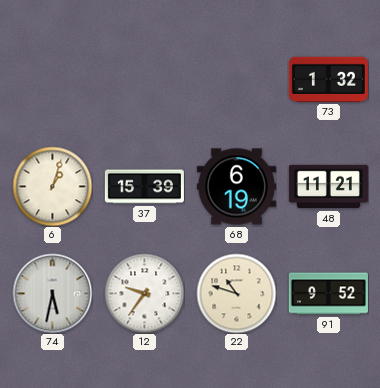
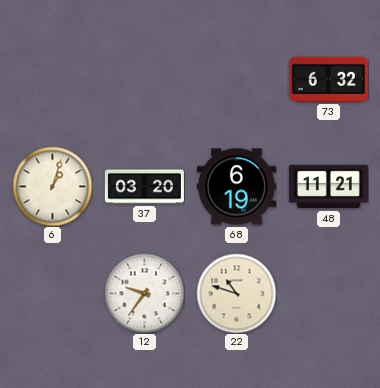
73: 1:32 -> 6:32 (328, 79)
37: 15:39 -> 03:20 (144, 187)
74: 5:32 -> none (52, 293)
91: 9:52 -> none (328, 294)
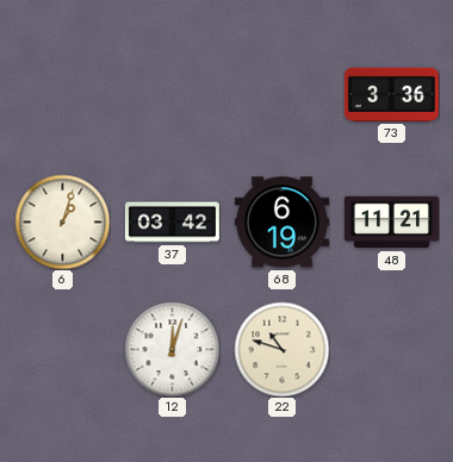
73: 6:32 -> 3:36 (391, 94)
37: 03:20 -> 03:42 (172, 223)
12: 9:36 -> 12:03 (172, 349)
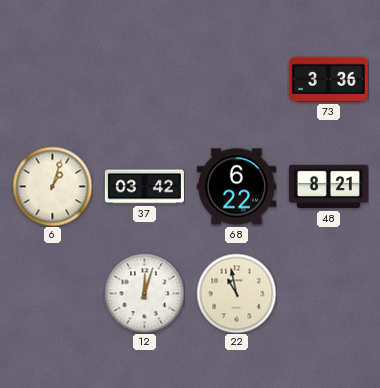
68: 6:19 -> 6:22 (236, 187)
48: 11:21 -> 8:21 (328, 187)
22: 10:48 -> 10:58 (236, 293)
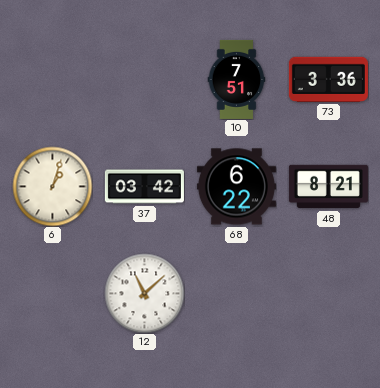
10: none -> 7:51 (237, 79)
12: 12:03 -> 11:08 (144, 293)
22: 10:58 -> none (236, 293)
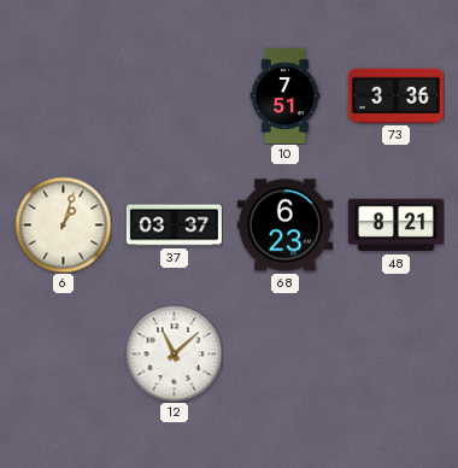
37: 03:42 -> 03:37 (174, 226)
68: 6:22 -> 6:23 (284, 226)
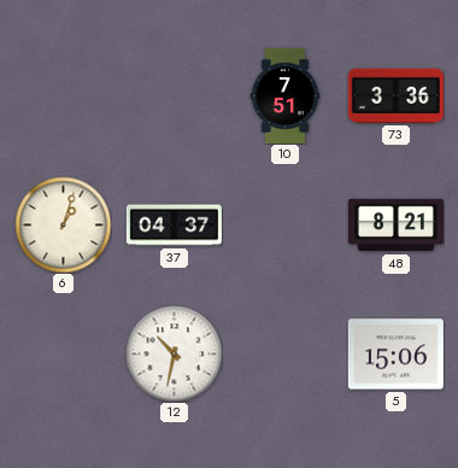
37: 03:37 -> 04:37 (174, 226)
68: 6:23 -> none (284, 226)
12: 11:08 -> 10:32 (174, 353)
5: none -> 15:06 (395, 355)
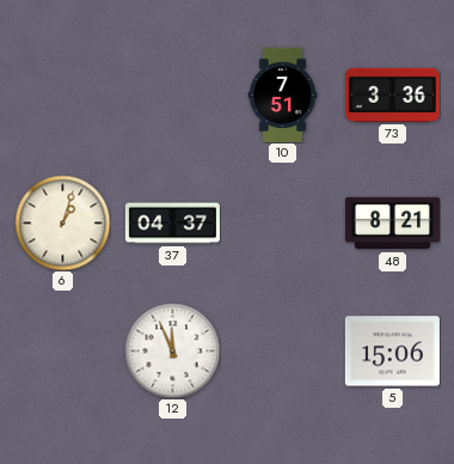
12: 10:32 -> 11:56 (172, 350)
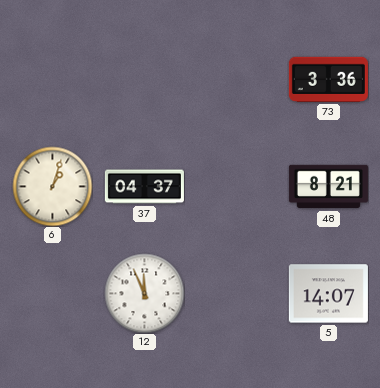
10: 7:51 -> none (283, 94)
5: 15:06 -> 14:07 (328, 294)
